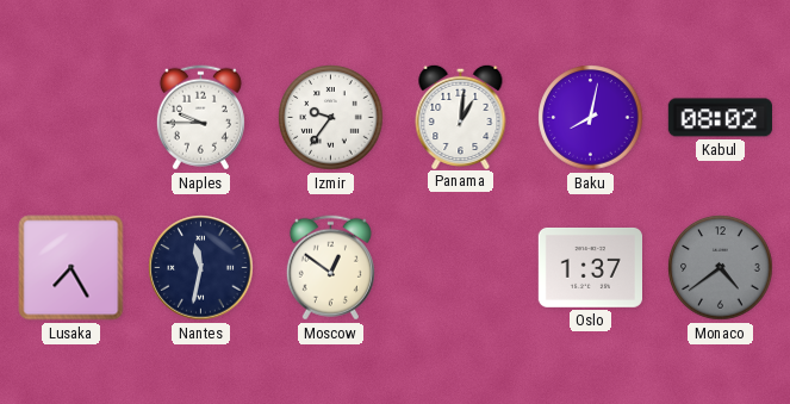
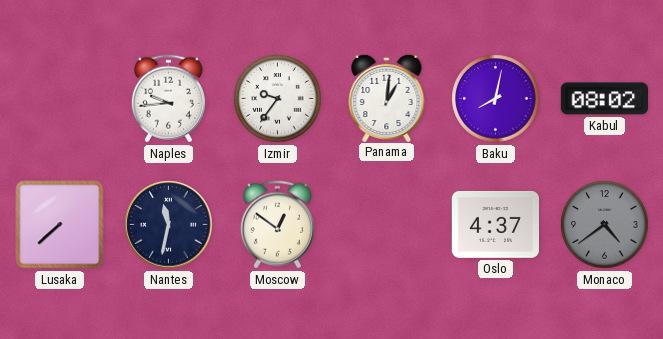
Naples: 9:45 -> 9:44 (168, 99)
Lusaka: 7:25 -> 7:38 (60, 225)
Oslo: 1:37 -> 4:37 (495, 224)
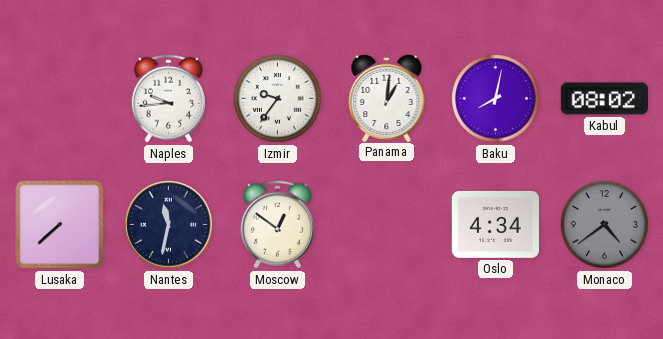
Oslo: 4:37 -> 4:34 (495, 224)
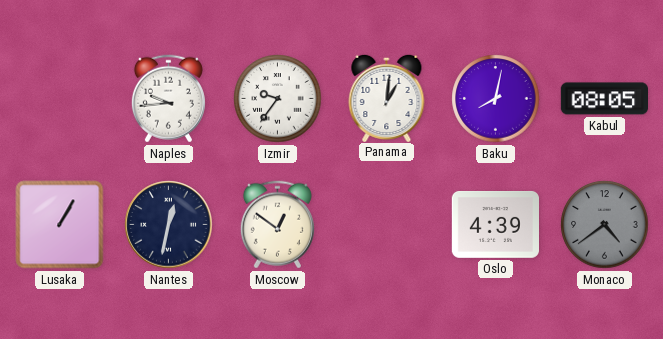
Kabul: 08:02 -> 08:05 (604, 99)
Lusaka: 7:38 -> 1:05 (60, 225)
Nantes: 11:32 -> 12:32 (169, 225)
Oslo: 4:34 -> 4:39 (495, 224)
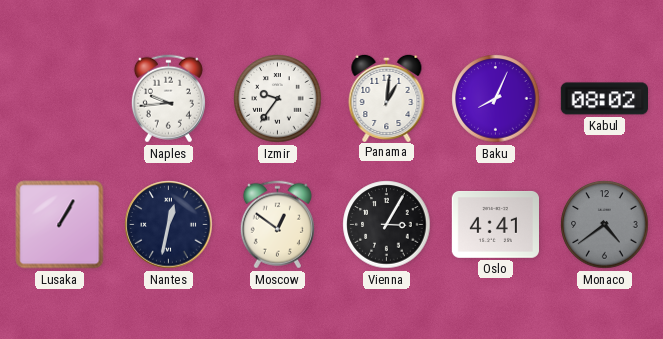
Baku: 8:02 -> 8:04 (496, 99)
Kabul: 08:05 -> 08:02 (604, 99)
Vienna: none -> 3:05 (387, 225)
Oslo: 4:39 -> 4:41 (495, 224)
